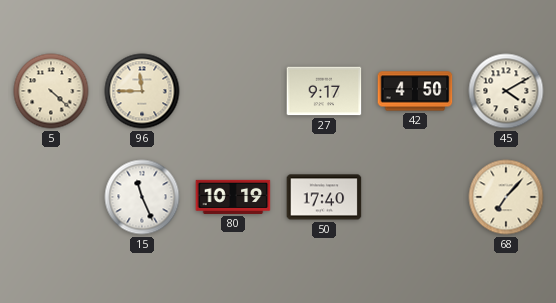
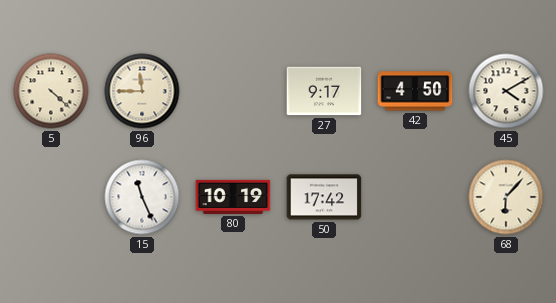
50: 17:40 -> 17:42 (324, 197)
68: 7:07 -> 6:07 (506, 197)
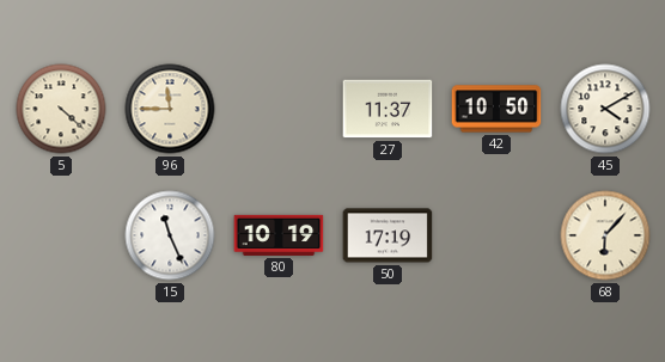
27: 9:17 -> 11:37 (388, 109)
42: 4:50 -> 10:50 (496, 109)
50: 17:42 -> 17:19 (388, 235)
